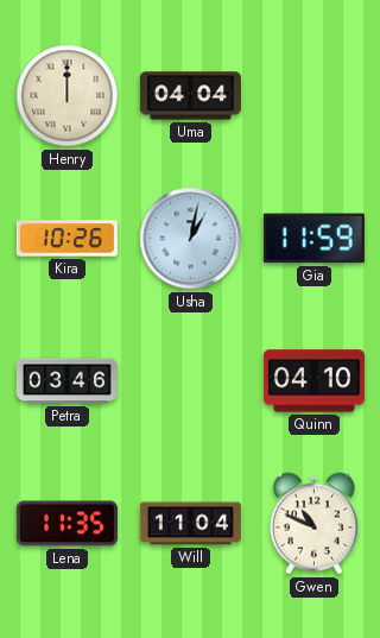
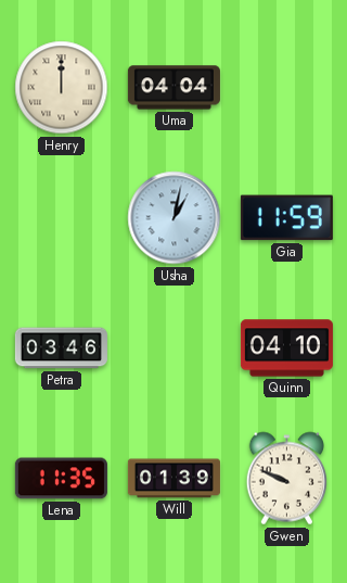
Kira: 10:26 -> none (66, 239)
Will: 11:04 -> 01:39 (173, 479)
Gwen: 10:49 -> 9:49 (287, 479)
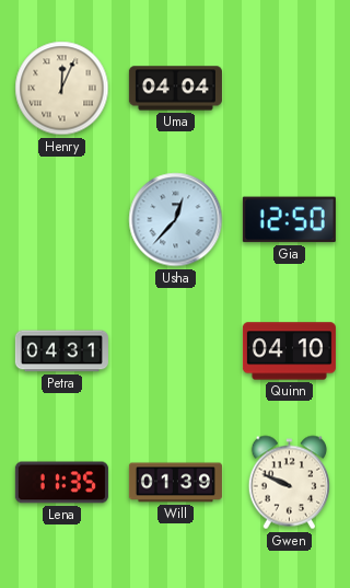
Henry: 12:00 -> 12:04 (62, 89)
Usha: 1:02 -> 12:37 (176, 220)
Gia: 11:59 -> 12:50 (289, 220)
Petra: 03:46 -> 04:31 (61, 351)
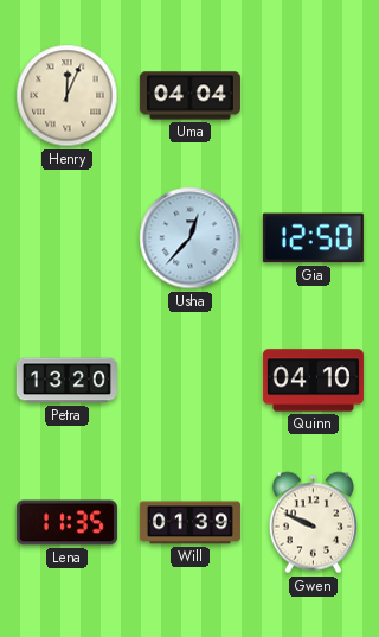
Petra: 04:31 -> 13:20 (66, 381)
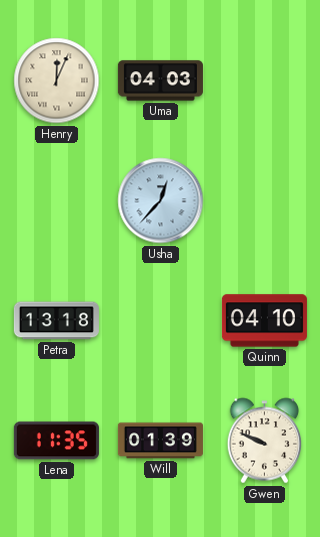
Uma: 04:04 -> 04:03 (160, 81)
Gia: 12:50 -> none (313, 238)
Petra: 13:20 -> 13:18 (56, 321)
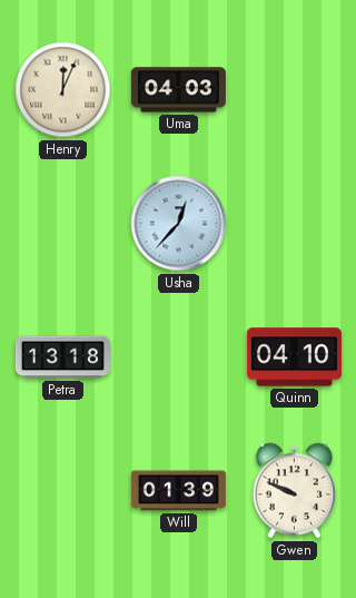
Lena: 11:35 -> none (56, 441)
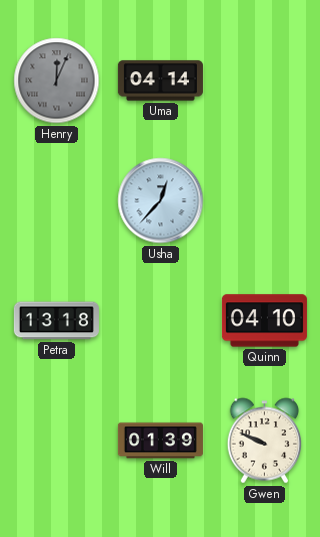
Henry dial: cream -> grey (57, 81)
Uma: 04:03 -> 04:14 (160, 81)
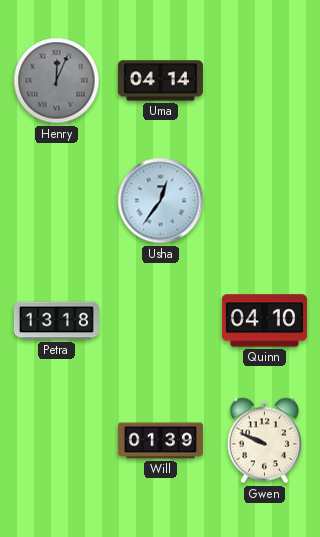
Usha: 12:37 -> 12:36 (161, 201)
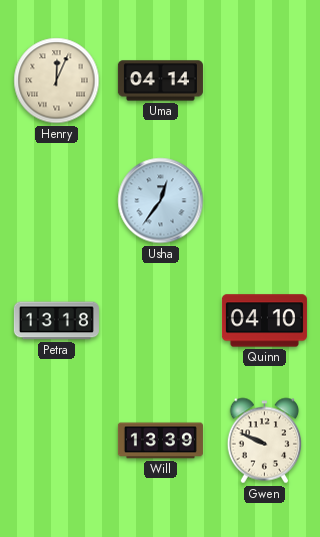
Henry dial: grey -> cream (57, 81)
Will: 01:39 -> 13:39 (160, 441)
